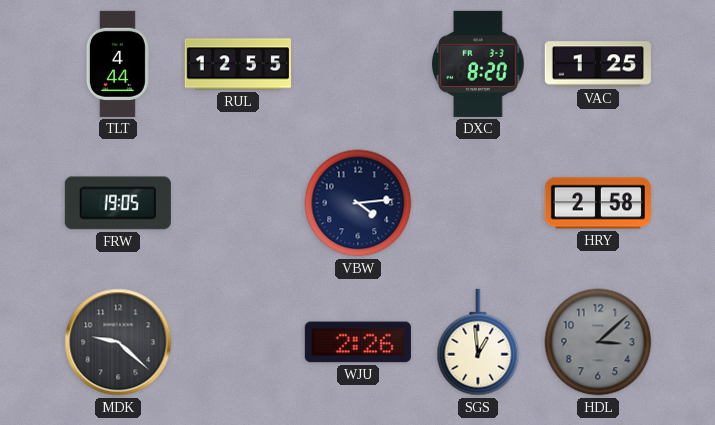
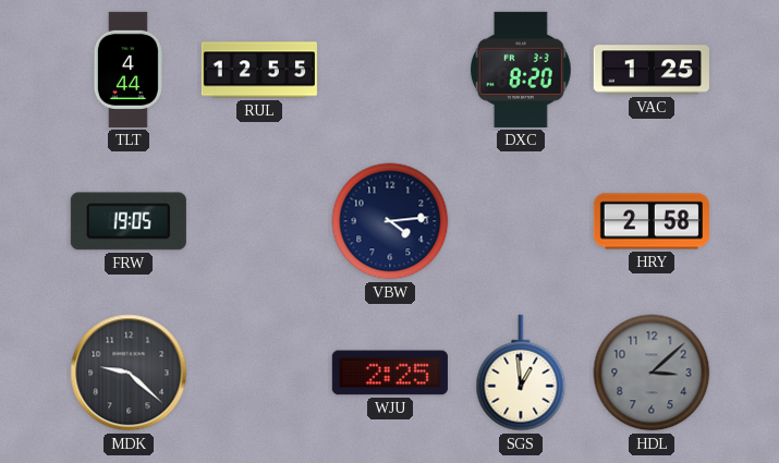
WJU: 2:26 -> 2:25 (390, 373)
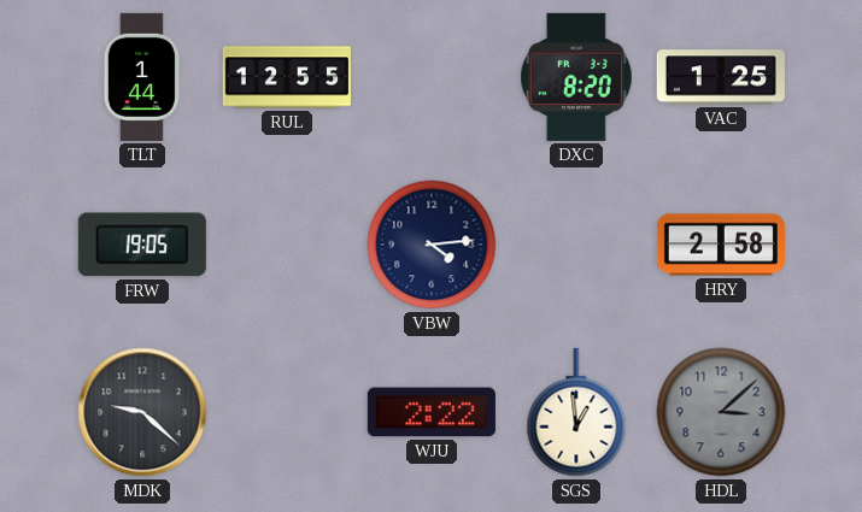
TLT: 4:44 -> 1:44 (142, 77)
WJU: 2:25 -> 2:22 (432, 412)
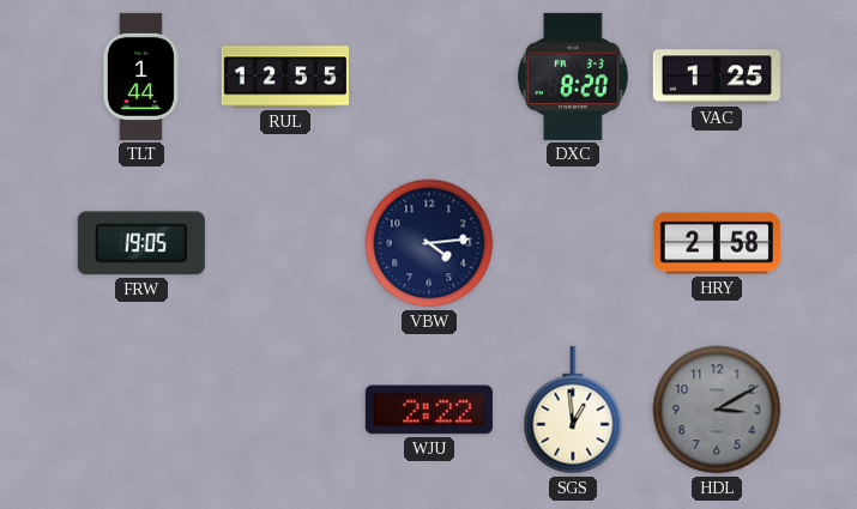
MDK: 9:22 -> none (142, 412)
HDL: 3:08 -> 3:10 (717, 410)
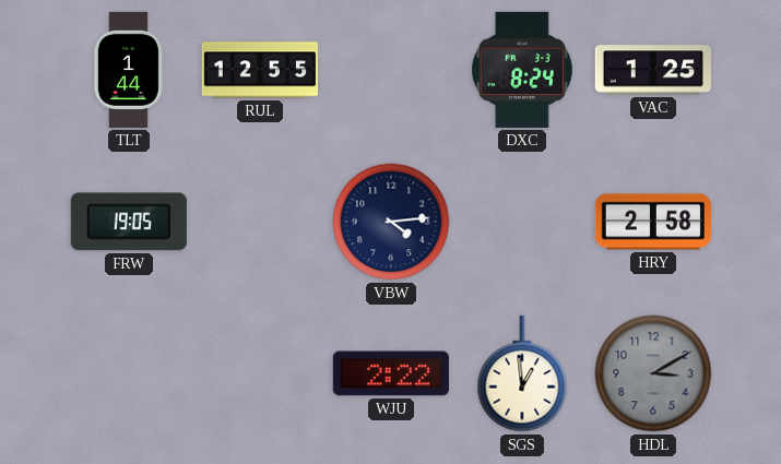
DXC: 8:20 -> 8:24 (523, 70)
